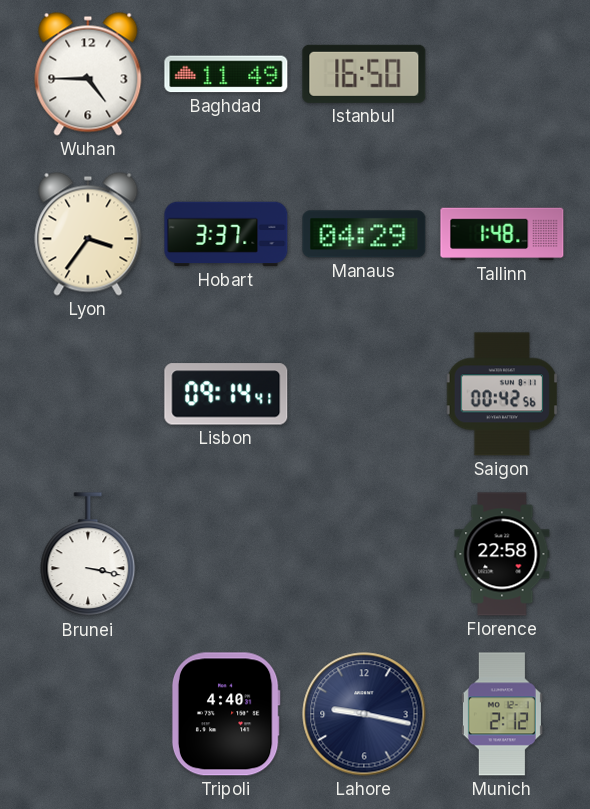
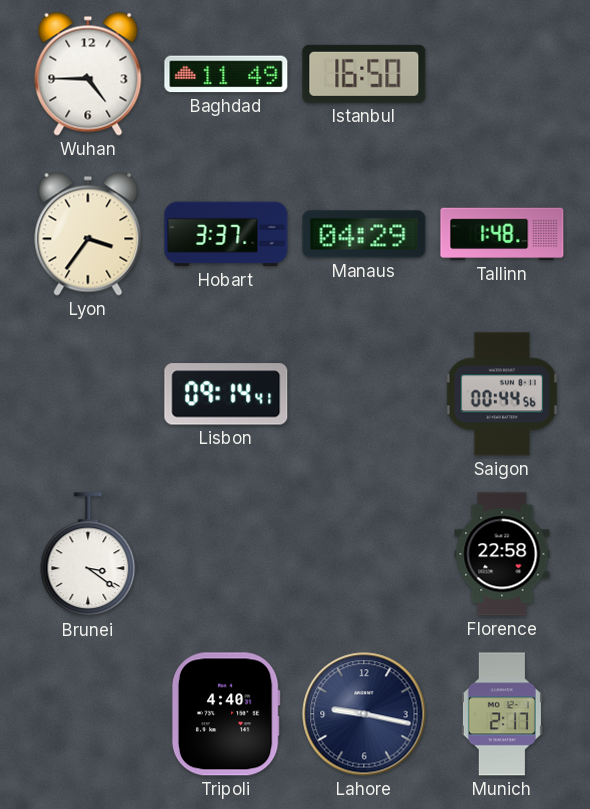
Saigon: 00:42 -> 00:44 (502, 394)
Brunei: 3:17 -> 3:21 (88, 555)
Munich: 2:12 -> 2:17 (502, 714)
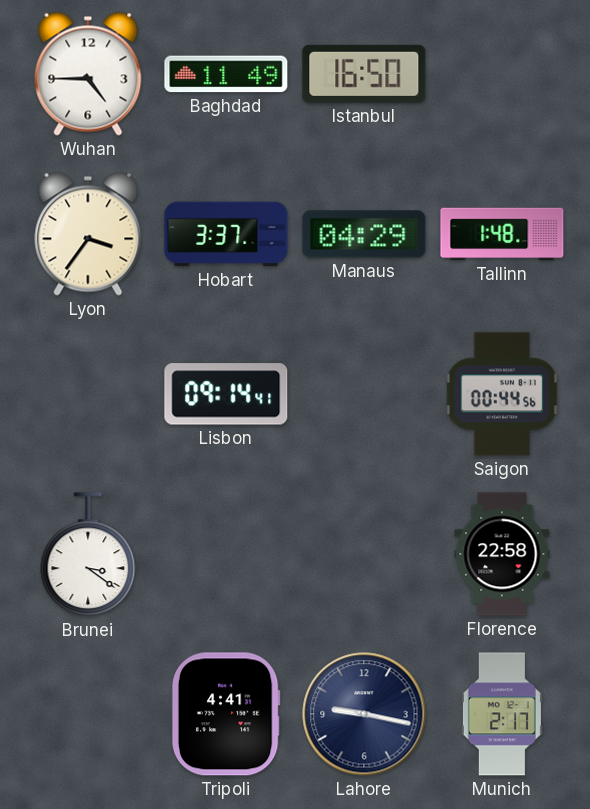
Tripoli: 4:40 -> 4:41 (226, 714)
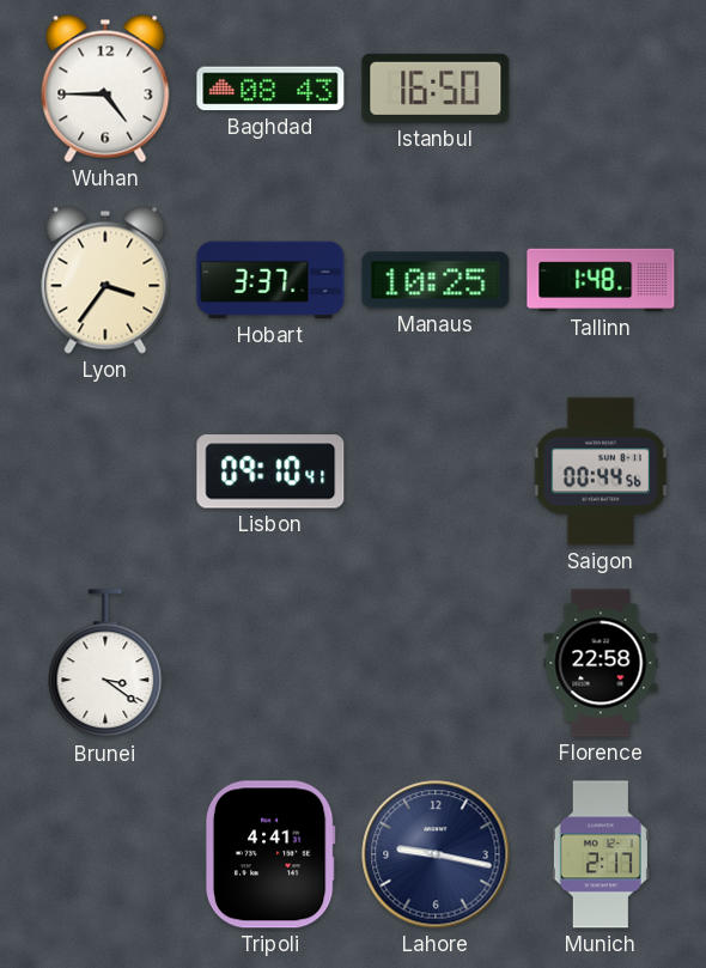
Baghdad: 11:49 -> 08:43 (270, 89)
Manaus: 04:29 -> 10:25 (436, 280)
Lisbon: 09:14 -> 09:10 (270, 471)
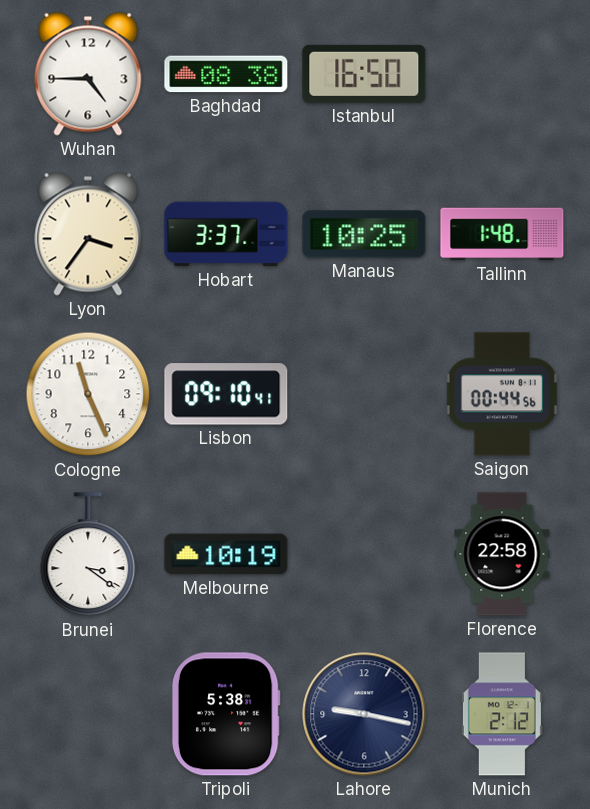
Baghdad: 08:43 -> 08:38 (226, 74)
Cologne: none -> 11:26 (88, 394)
Melbourne: none -> 10:19 (226, 554)
Tripoli: 4:41 -> 5:38 (226, 714)
Munich: 2:17 -> 2:12 (502, 714)
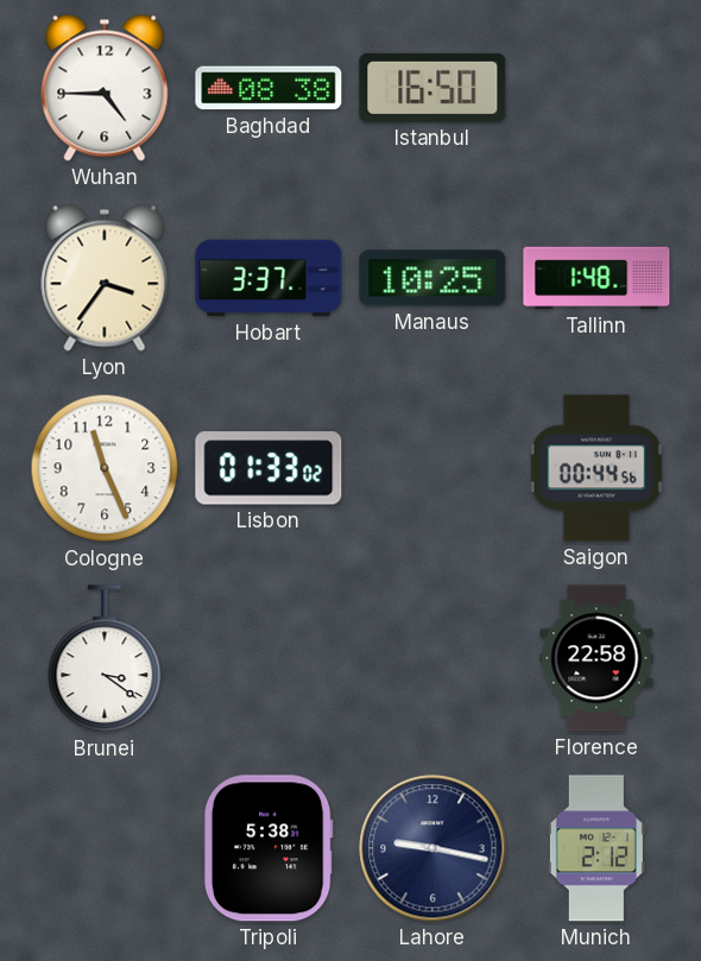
Lisbon: 09:10 -> 01:33 (269, 468)
Melbourne: 10:19 -> none (226, 554)
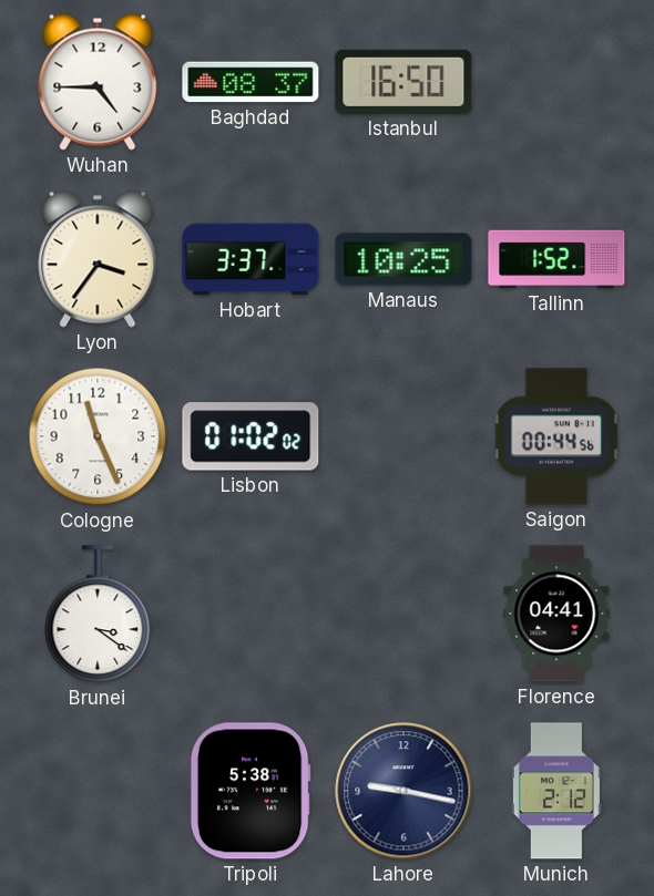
Baghdad: 08:38 -> 08:37 (251, 82)
Tallinn: 1:48 -> 1:52 (556, 259)
Lisbon: 01:33 -> 01:02 (251, 436)
Florence: 22:58 -> 04:41 (556, 614)
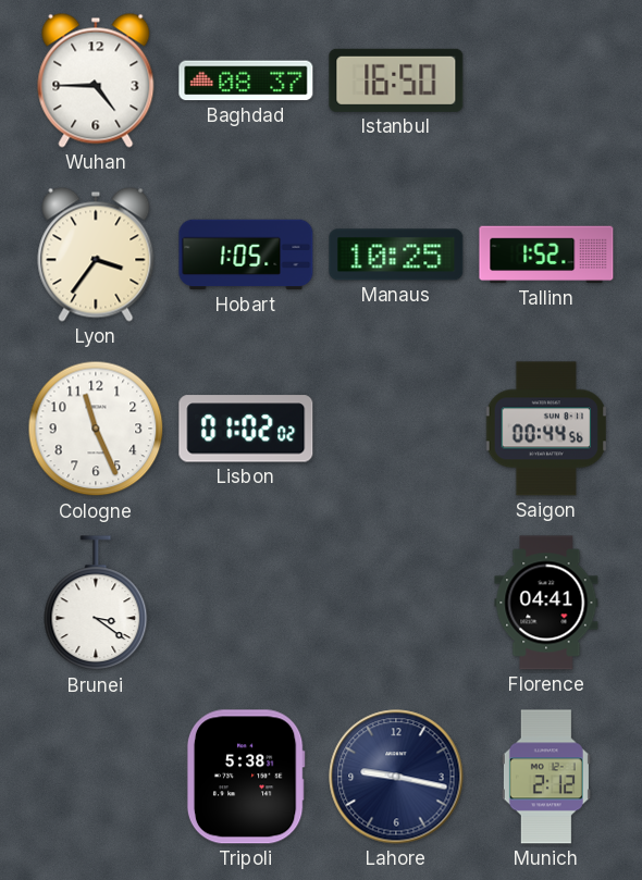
Hobart: 3:37 -> 1:05 (246, 255)
